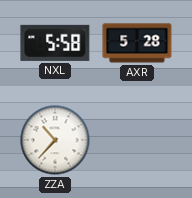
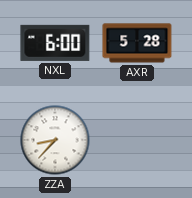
NXL: 5:58 -> 6:00 (55, 43)
ZZA: 10:37 -> 8:37 (55, 140)
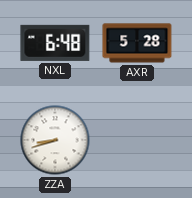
NXL: 6:00 -> 6:48 (55, 43)
ZZA: 8:37 -> 8:42 (55, 140)
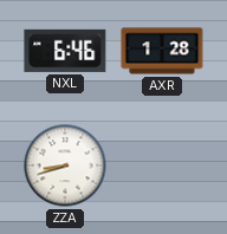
NXL: 6:48 -> 6:46 (65, 51)
AXR: 5:28 -> 1:28 (162, 51)
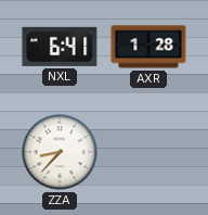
NXL: 6:46 -> 6:41 (60, 47)
ZZA: 8:42 -> 8:37 (60, 152)
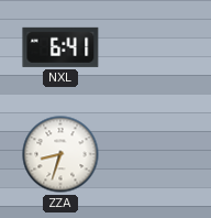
AXR: 1:28 -> none (148, 47)
ZZA: 8:37 -> 8:33 (60, 154)
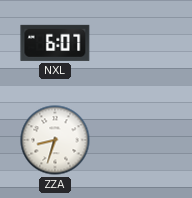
NXL: 6:41 -> 6:07 (55, 43)
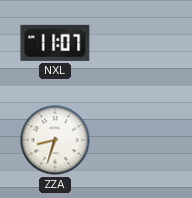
NXL: 6:07 -> 11:07 (55, 43)
